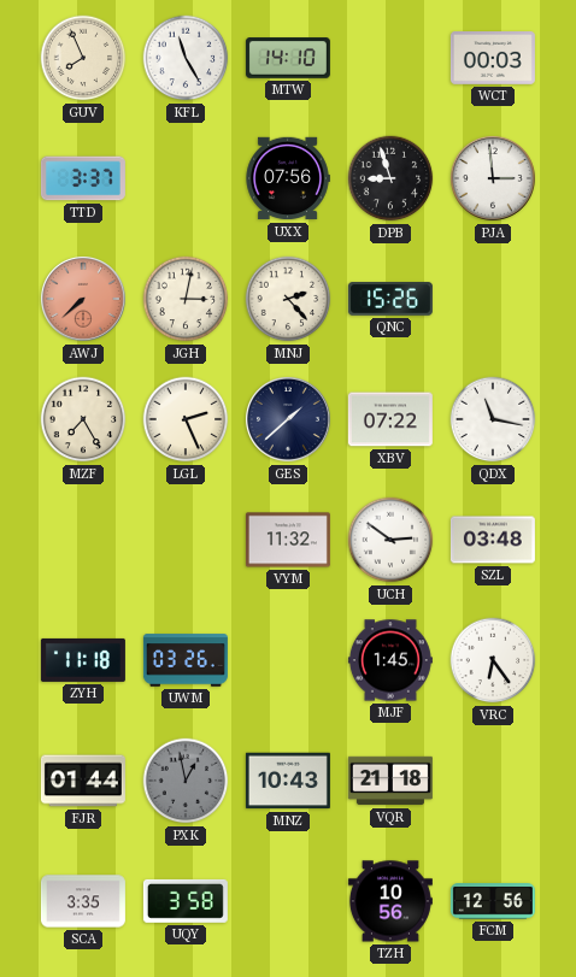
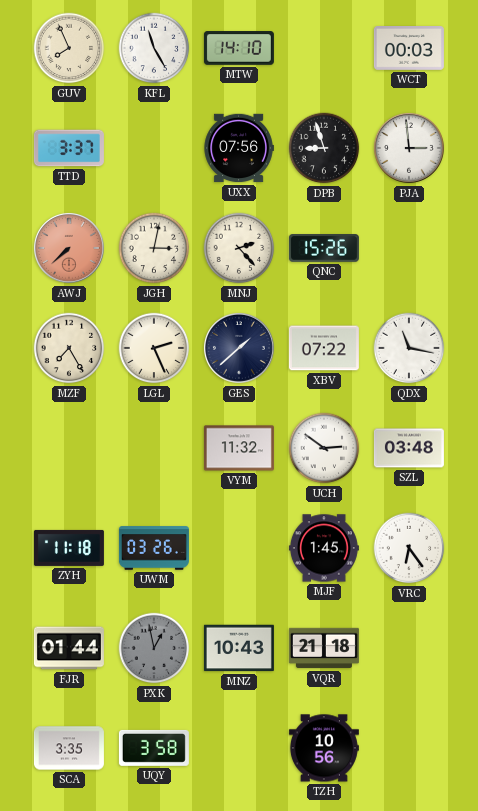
FCM: 12:56 -> none (493, 901)
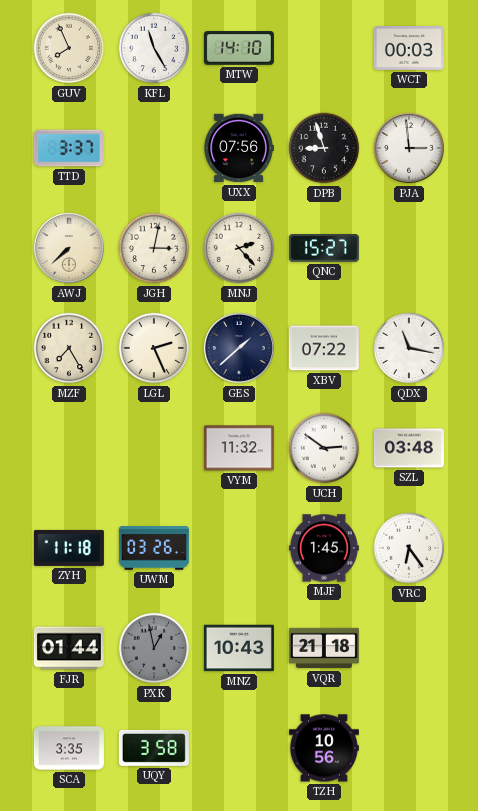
AWJ dial: salmon -> cream (69, 248)
QNC: 15:26 -> 15:27 (324, 248)
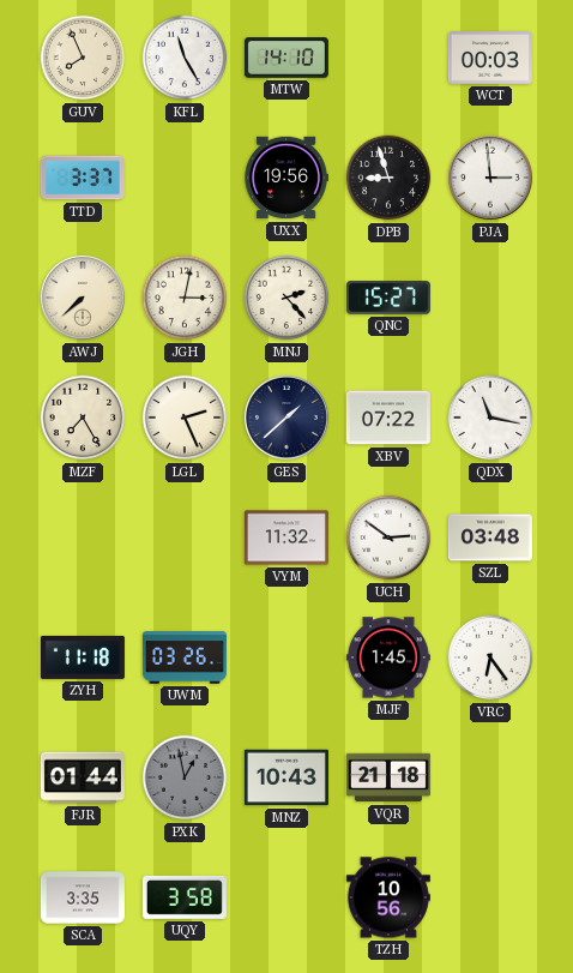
UXX: 07:56 -> 19:56 (286, 178)
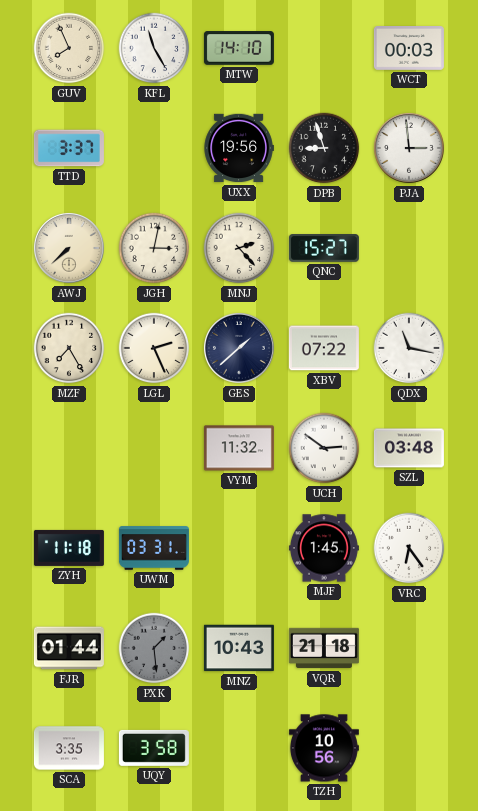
UWM: 03:26 -> 03:31 (154, 548)
PXK: 12:58 -> 1:29 (154, 648)
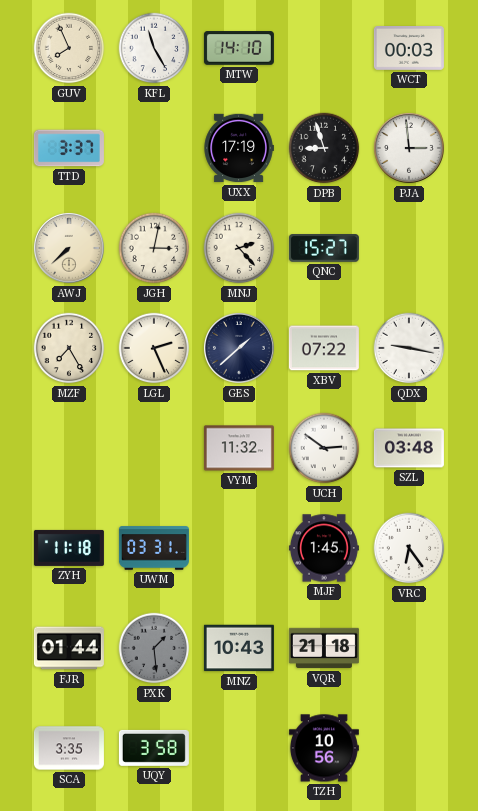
UXX: 19:56 -> 17:19 (239, 148)
QDX: 11:17 -> 9:17 (409, 348)
